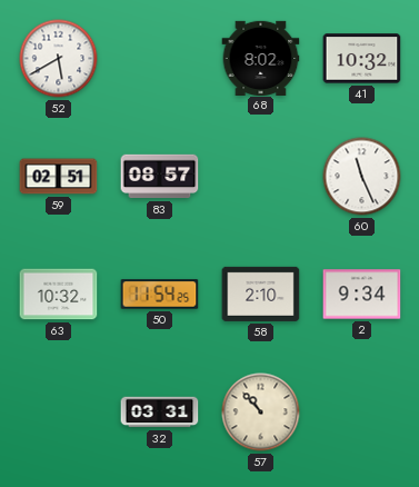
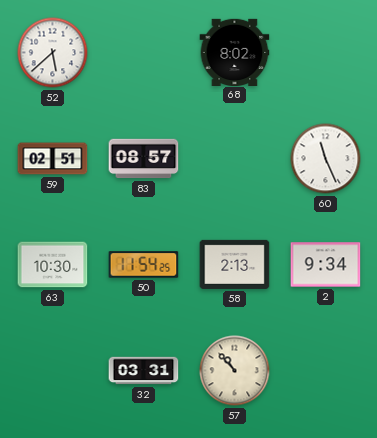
52: 5:40 -> 5:38 (53, 53)
41: 10:32 -> none (362, 59)
63: 10:32 -> 10:30 (53, 265)
58: 2:10 -> 2:13 (235, 264)
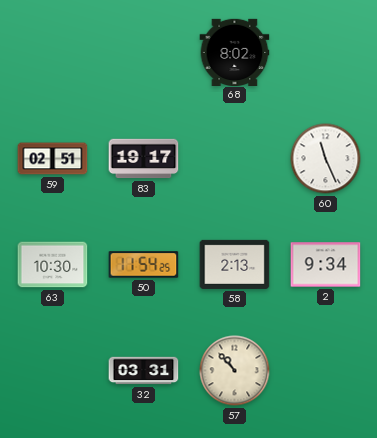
52: 5:38 -> none (53, 53)
83: 08:57 -> 19:17 (144, 159)
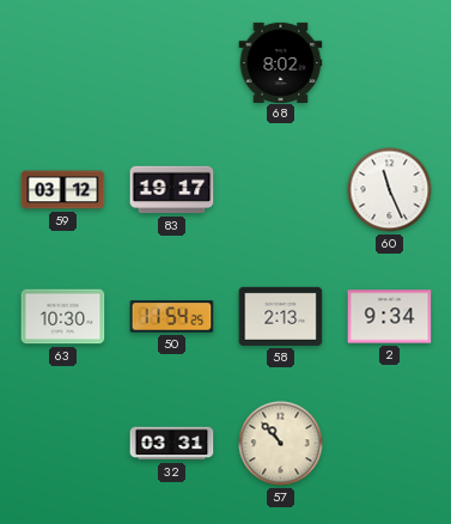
59: 02:51 -> 03:12 (63, 190)
